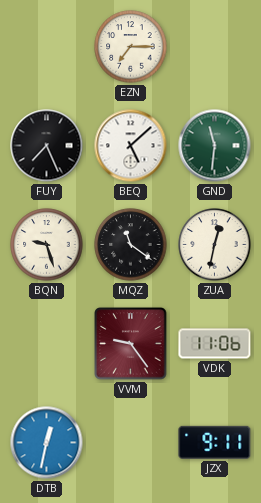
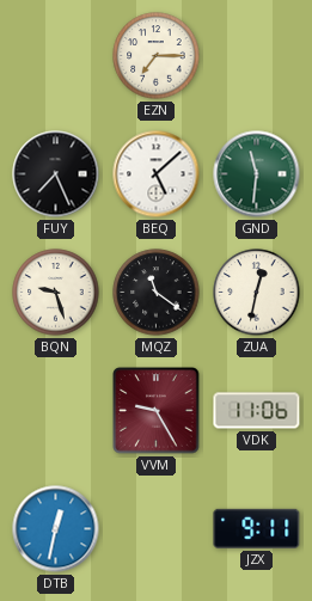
VVM: 9:24 -> 9:25 (157, 411)
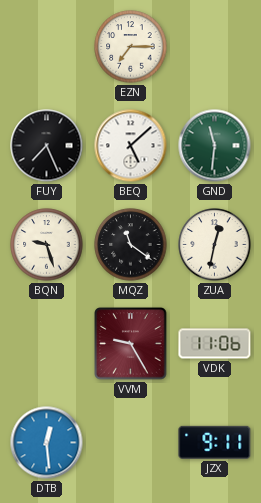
DTB: 12:32 -> 12:29 (47, 443)
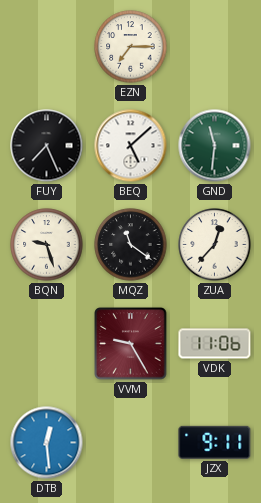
ZUA: 12:32 -> 12:37 (215, 245)
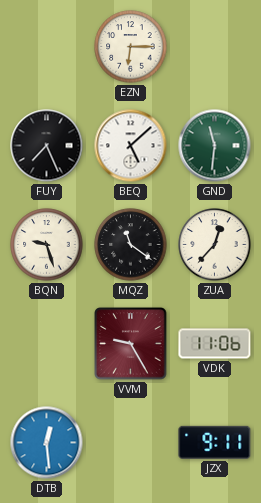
EZN: 7:15 -> 6:15 (131, 47)
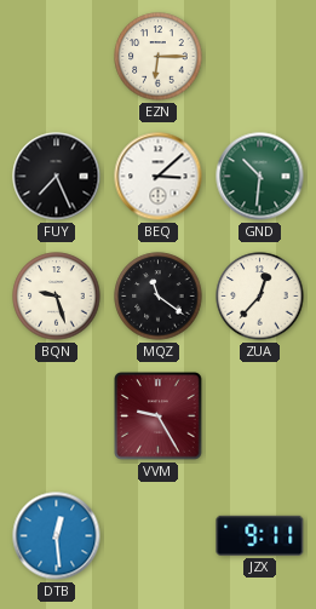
BEQ: 5:08 -> 3:08 (159, 177)
GND: 11:31 -> 10:31 (260, 177)
VDK: 11:06 -> none (215, 344)
